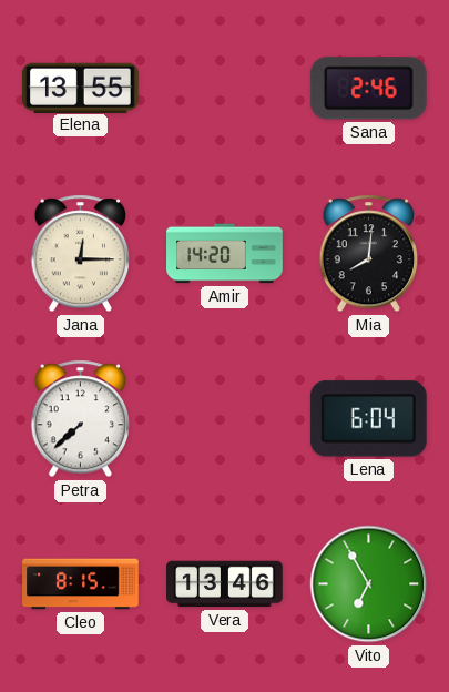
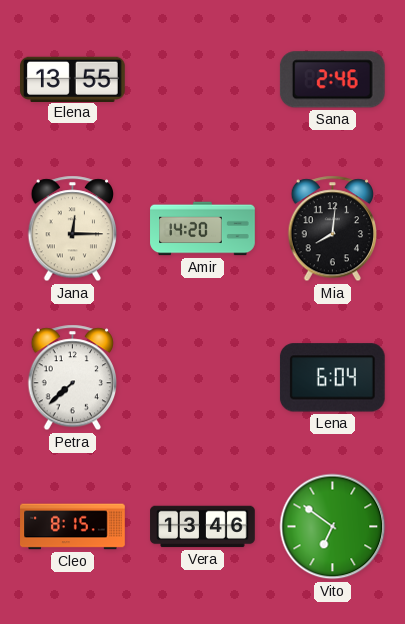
Vito: 6:55 -> 6:51 (333, 527)
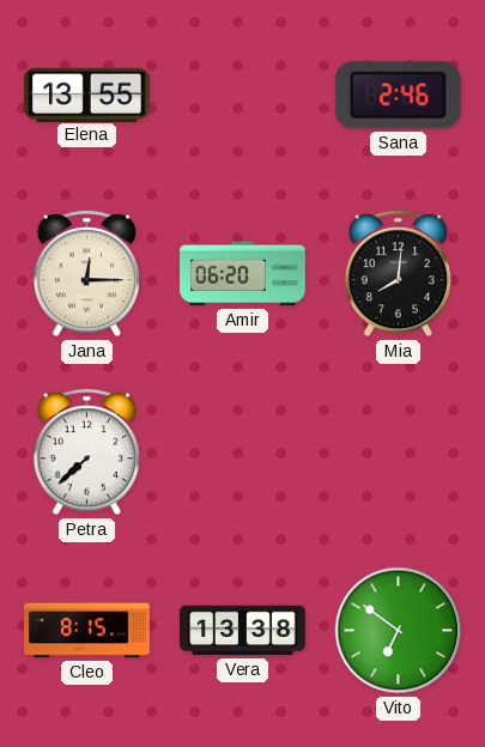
Amir: 14:20 -> 06:20 (243, 274)
Lena: 6:04 -> none (332, 378)
Vera: 13:46 -> 13:38 (243, 631)
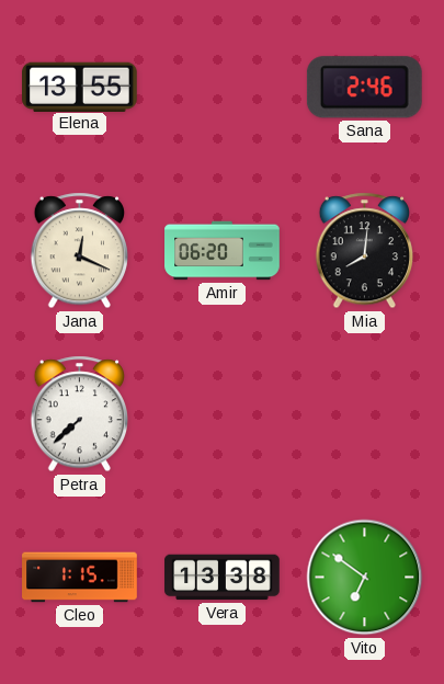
Jana: 12:15 -> 12:19 (79, 251)
Cleo: 8:15 -> 1:15 (80, 578)
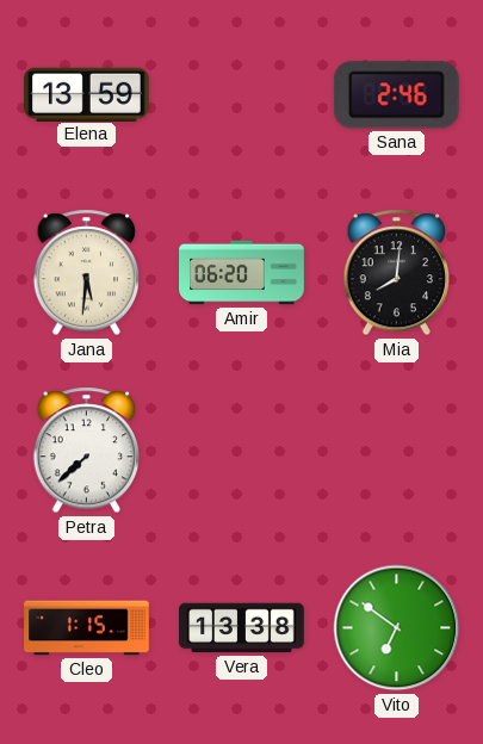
Elena: 13:55 -> 13:59 (87, 94)
Jana: 12:19 -> 5:31 (86, 273)
